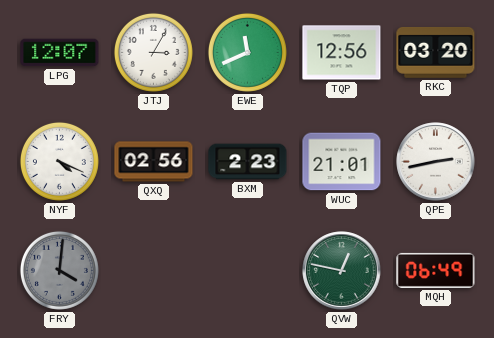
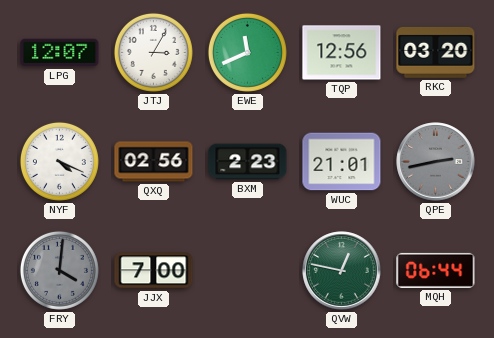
QPE dial: white -> grey (436, 162)
JJX: none -> 7:00 (154, 271)
MQH: 06:49 -> 06:44 (436, 270)
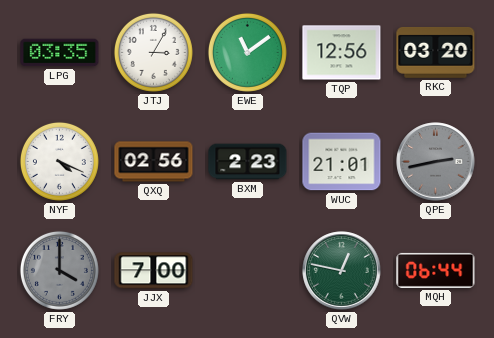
LPG: 12:07 -> 03:35 (60, 53)
EWE: 11:41 -> 11:09 (247, 52)
FRY: 4:01 -> 4:00 (59, 270)
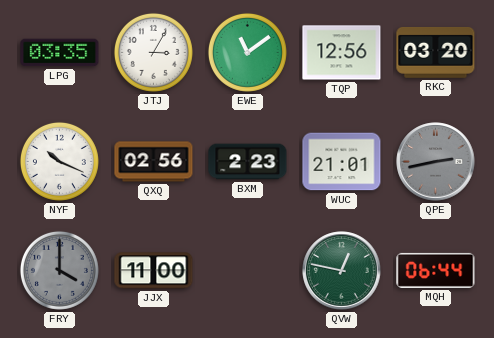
NYF: 4:19 -> 10:19 (59, 161)
JJX: 7:00 -> 11:00 (154, 271)
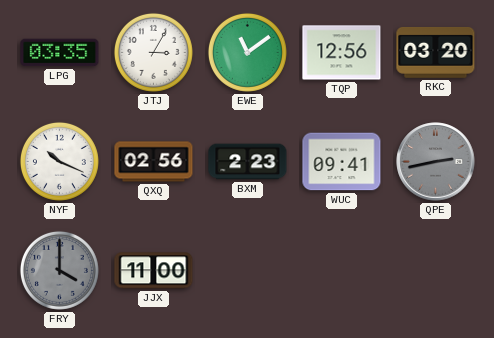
WUC: 21:01 -> 09:41 (342, 162)
QVW: 12:47 -> none (342, 271)
MQH: 06:44 -> none (436, 270)
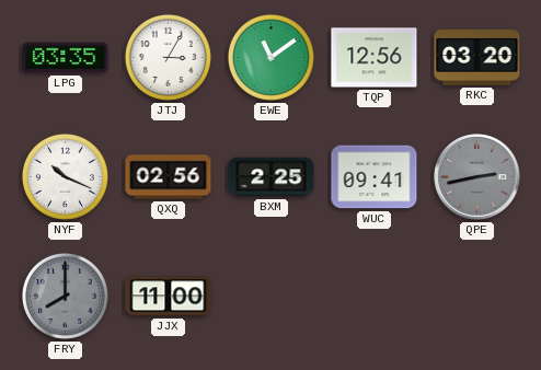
BXM: 2:23 -> 2:25 (272, 177)
FRY: 4:00 -> 8:00 (65, 296)
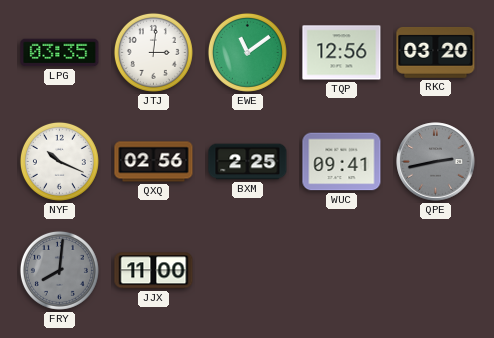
JTJ: 3:05 -> 3:01 (153, 52)
FRY: 8:00 -> 8:01 (59, 270)
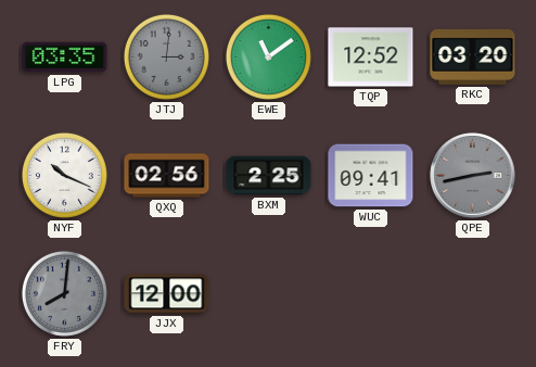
JTJ dial: white -> grey (166, 56)
TQP: 12:56 -> 12:52 (371, 58)
JJX: 11:00 -> 12:00 (167, 294)
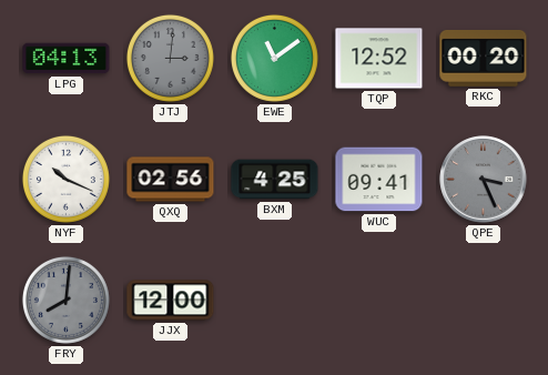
LPG: 03:35 -> 04:13 (67, 59)
RKC: 03:20 -> 00:20 (484, 58)
BXM: 2:25 -> 4:25 (275, 180)
QPE: 2:43 -> 3:26 (484, 180)
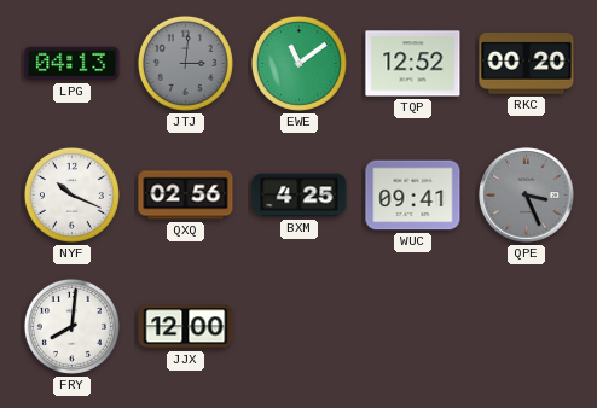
FRY dial: grey -> white (71, 326)
